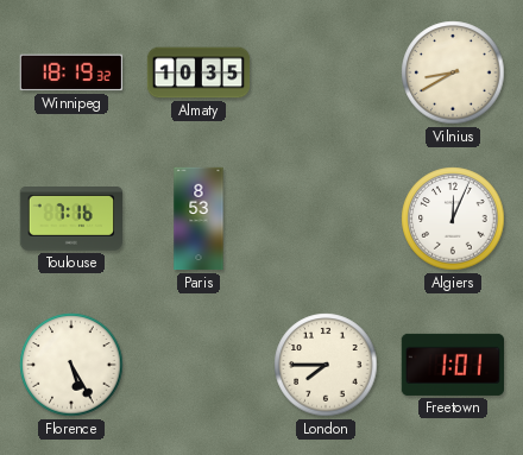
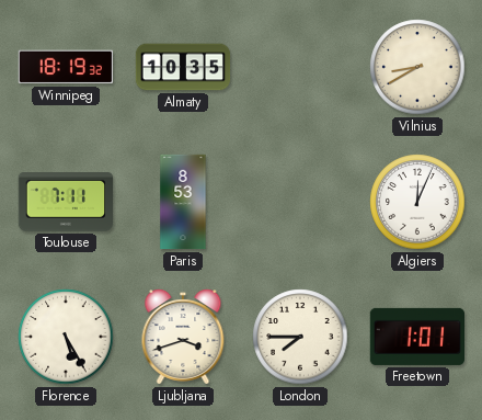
Toulouse: 7:16 -> 7:11 (65, 203)
Ljubljana: none -> 3:42 (183, 338)
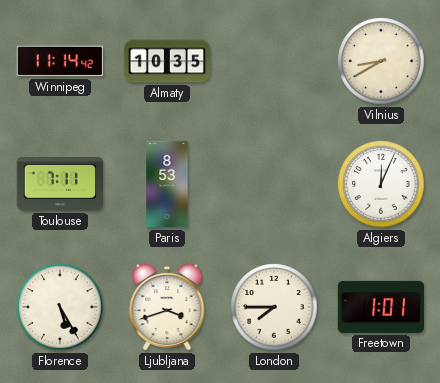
Winnipeg: 18:19 -> 11:14 (59, 61)
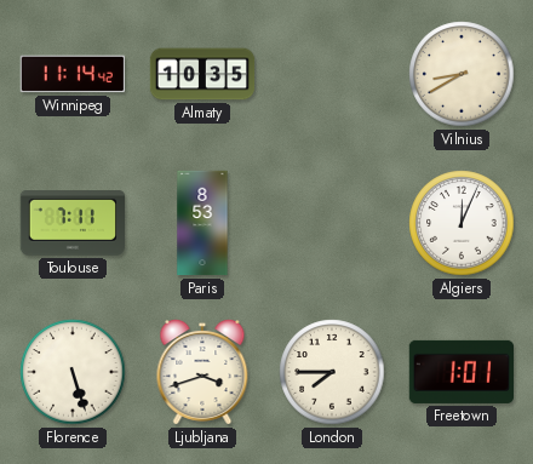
Florence: 5:25 -> 5:27 (73, 372)
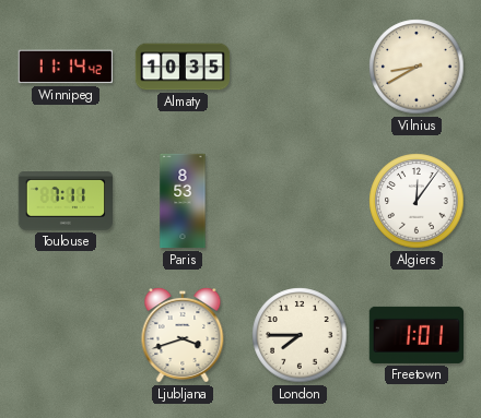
Algiers: 12:04 -> 12:06 (417, 201)
Florence: 5:27 -> none (73, 372)
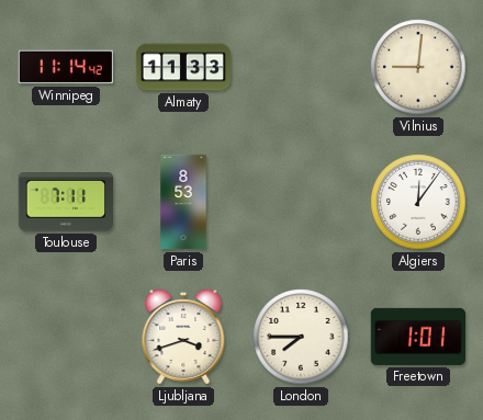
Almaty: 10:35 -> 11:33 (183, 67)
Vilnius: 8:40 -> 9:01 (418, 67)
